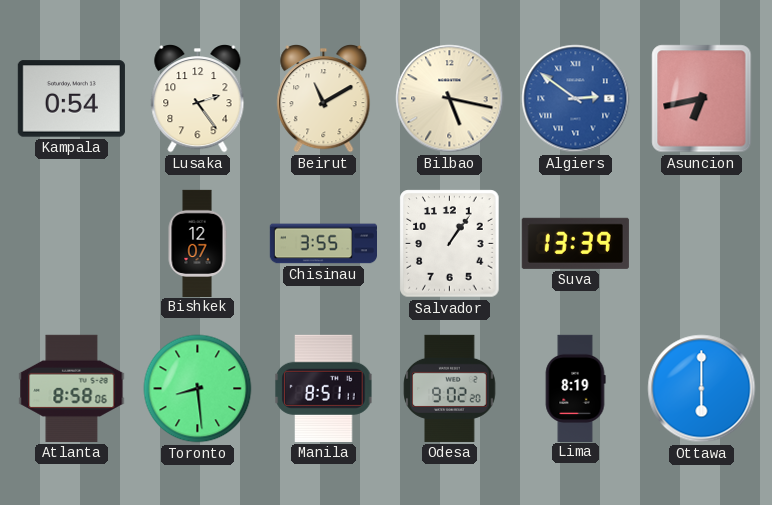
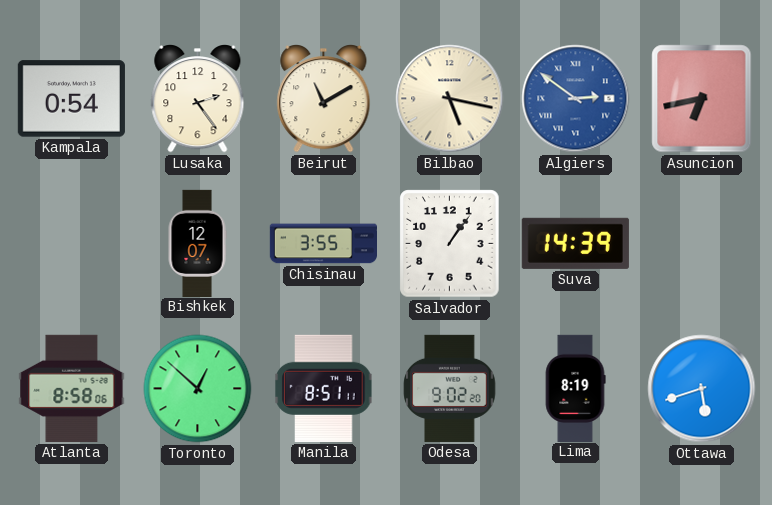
Suva: 13:39 -> 14:39 (575, 243)
Toronto: 8:29 -> 12:52 (198, 389)
Ottawa: 6:00 -> 5:42 (702, 389)
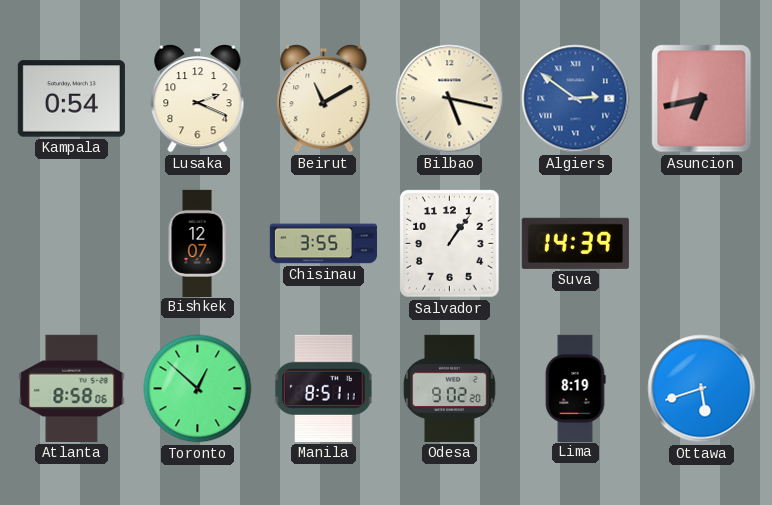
Lusaka: 2:24 -> 2:19 (198, 99)
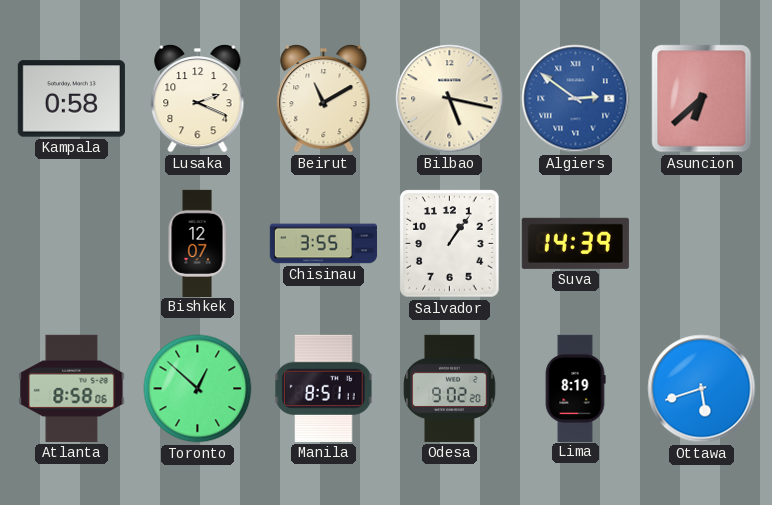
Kampala: 0:54 -> 0:58 (71, 99)
Asuncion: 6:43 -> 6:38 (702, 99)
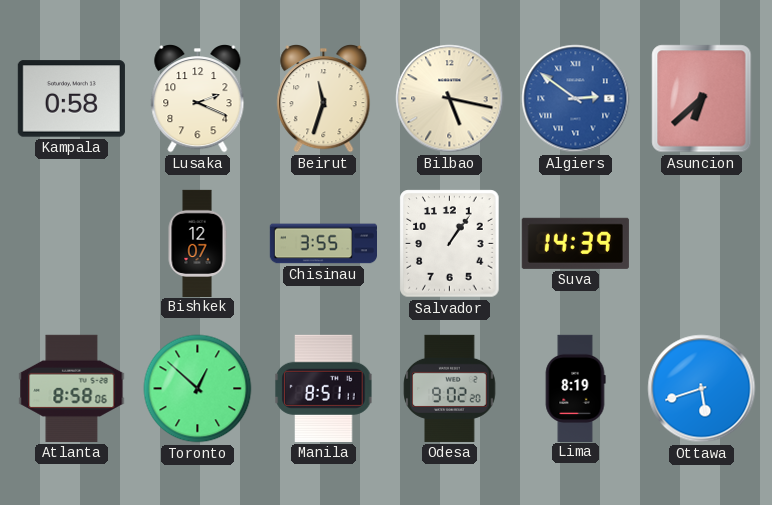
Beirut: 11:10 -> 11:33 (324, 99)
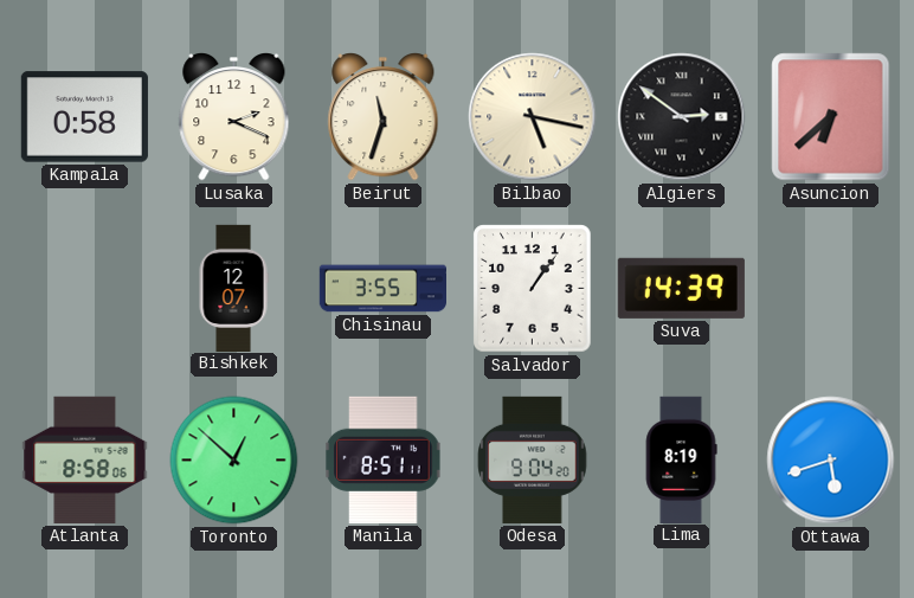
Algiers dial: blue -> black (682, 117)
Odesa: 9:02 -> 9:04 (533, 459)
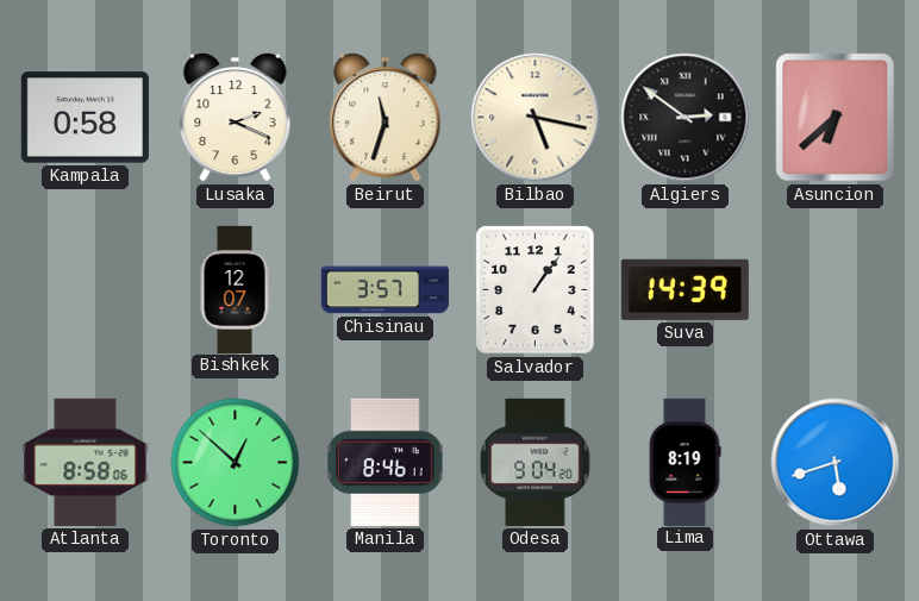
Chisinau: 3:55 -> 3:57 (385, 290)
Manila: 8:51 -> 8:46 (386, 462)
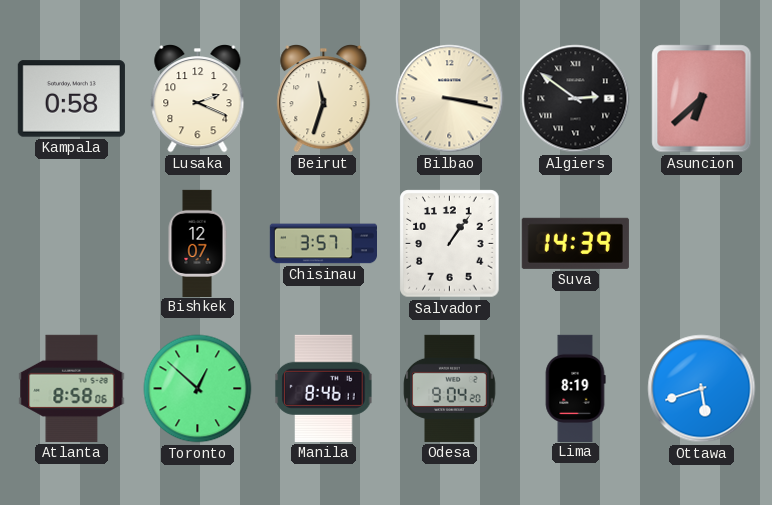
Bilbao: 5:17 -> 3:17 (450, 99)
